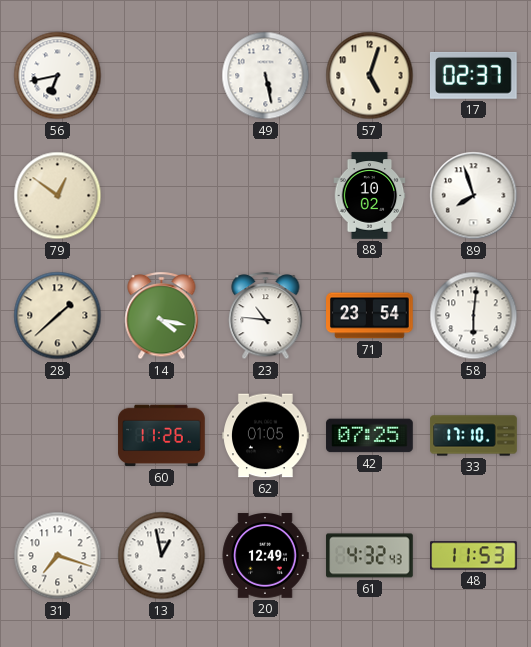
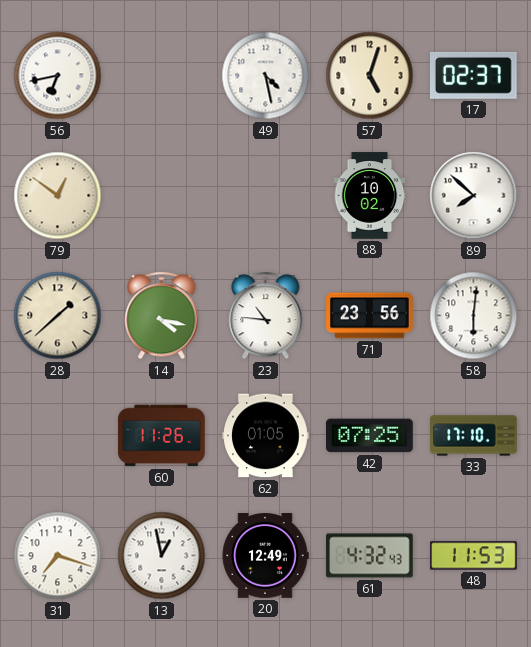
49: 5:28 -> 4:28 (266, 76)
89: 7:57 -> 7:52 (474, 196)
71: 23:54 -> 23:56 (370, 316)
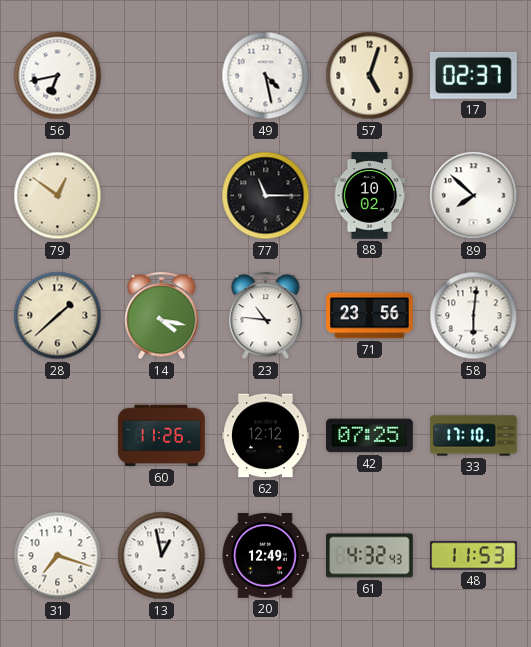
77: none -> 11:15 (266, 196)
62: 01:05 -> 12:12 (266, 436)
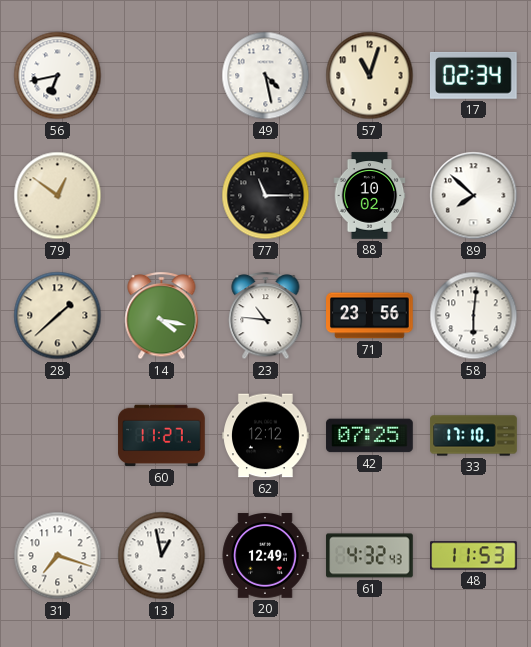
57: 5:03 -> 11:03 (370, 76)
17: 02:37 -> 02:34 (473, 75)
60: 11:26 -> 11:27 (162, 436)
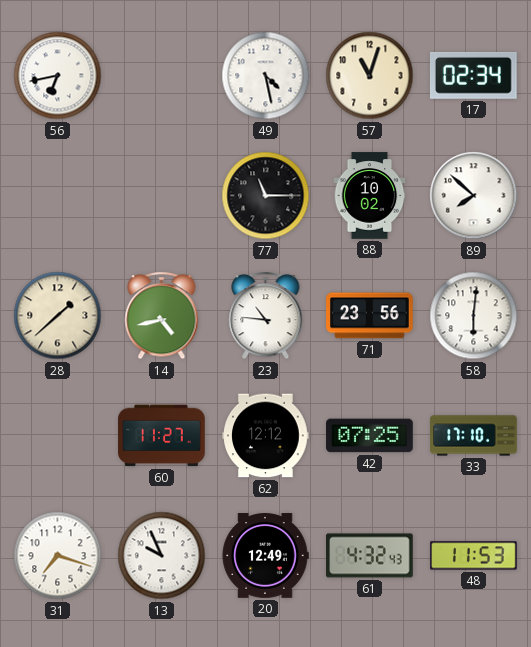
79: 12:51 -> none (58, 196)
14: 4:17 -> 4:43 (162, 316)
13: 12:58 -> 9:56 (162, 556)
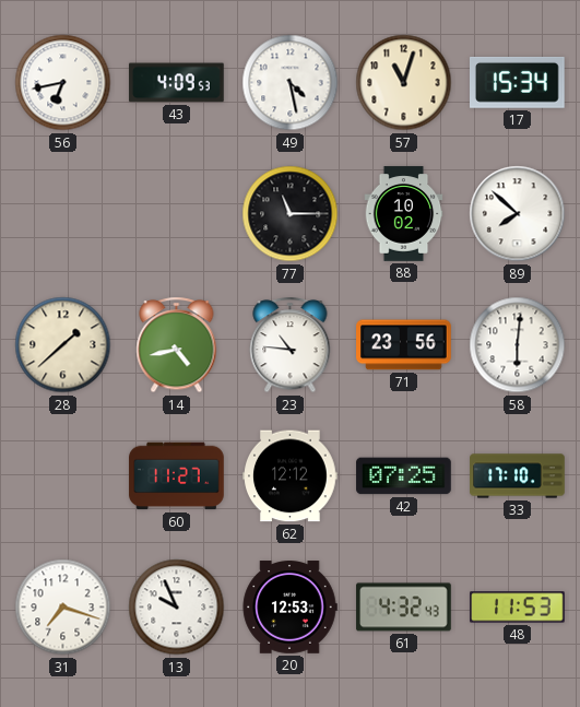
43: none -> 4:09 (177, 83)
17: 02:34 -> 15:34 (517, 82)
20: 12:49 -> 12:53 (289, 608)
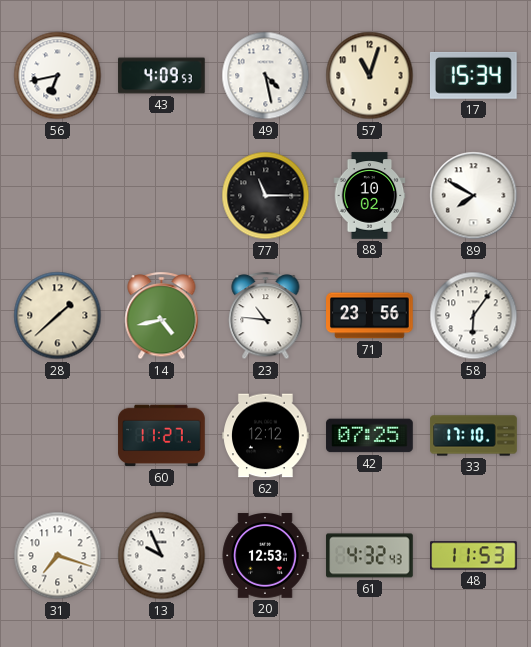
89: 7:52 -> 7:50 (474, 196)
58: 6:01 -> 6:06 (474, 316)
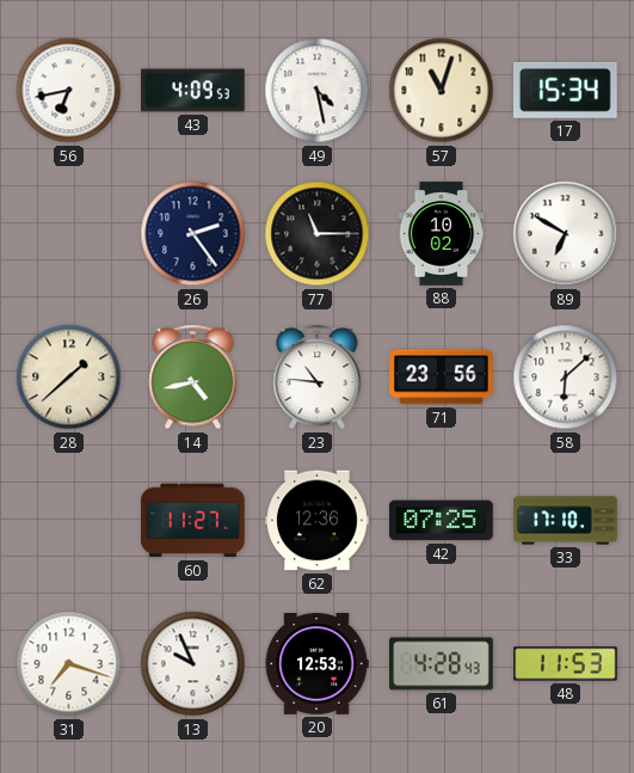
26: none -> 2:24 (193, 234)
89: 7:50 -> 6:50 (566, 234)
58: 6:06 -> 6:08 (566, 378)
62: 12:12 -> 12:36 (318, 521)
61: 4:32 -> 4:28 (442, 664)
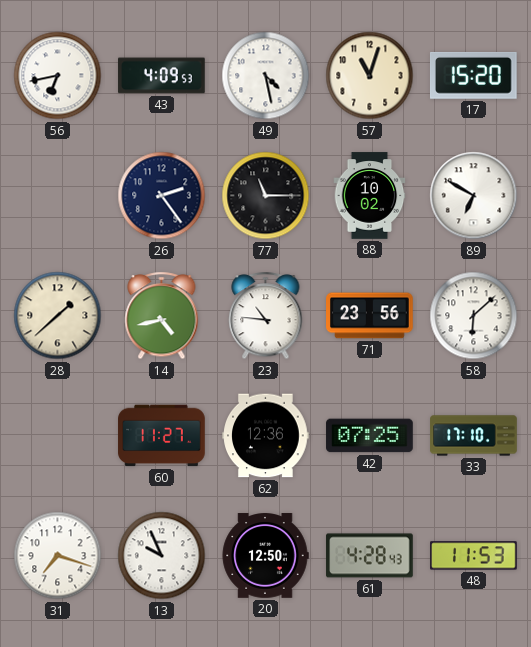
17: 15:34 -> 15:20 (473, 75)
20: 12:53 -> 12:50 (265, 556)
